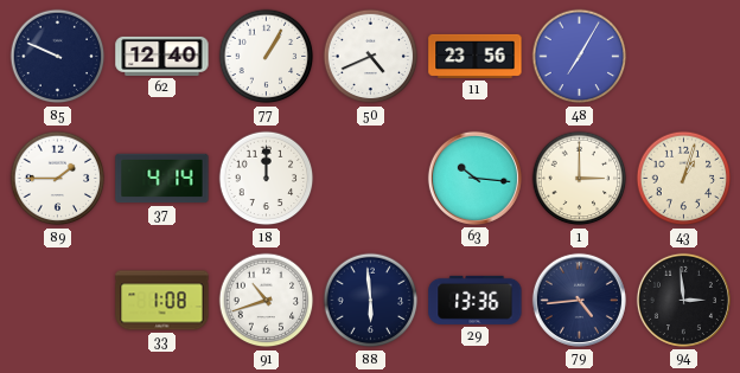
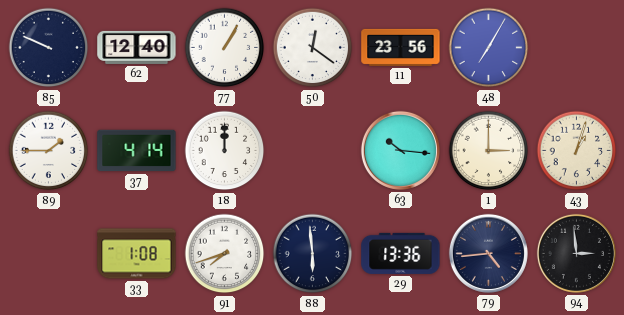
50: 4:41 -> 12:21 (313, 48)
91: 10:42 -> 7:42 (225, 254)
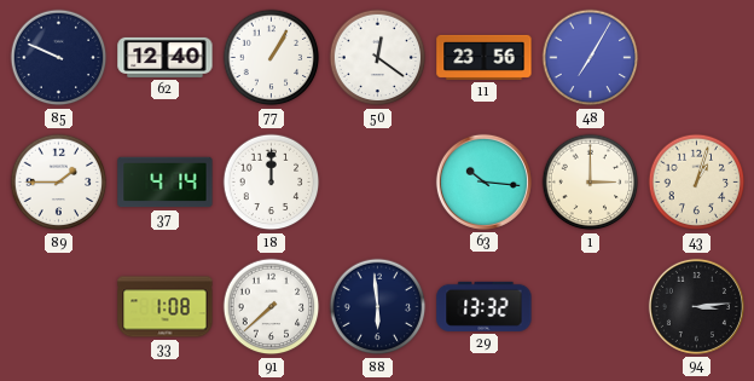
91: 7:42 -> 7:38 (272, 307)
29: 13:36 -> 13:32 (485, 306)
79: 4:44 -> none (488, 253)
94: 2:59 -> 3:14 (696, 306)
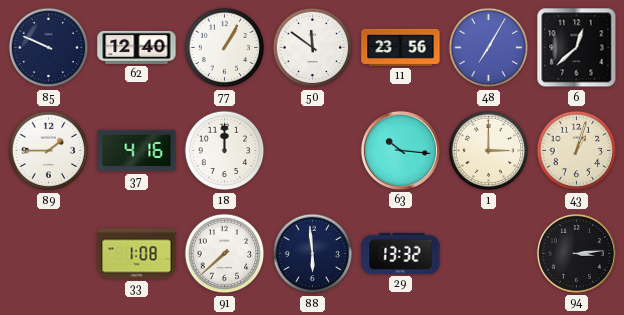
50: 12:21 -> 11:51 (313, 48)
6: none -> 12:38 (577, 48)
37: 4:14 -> 4:16 (137, 151)
